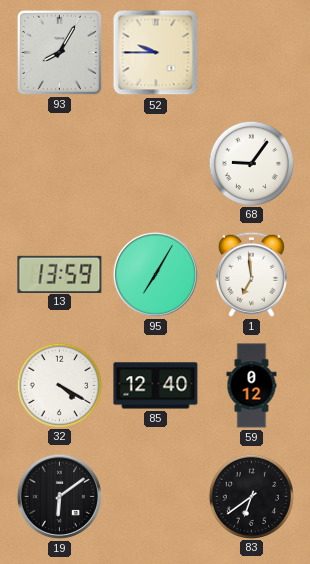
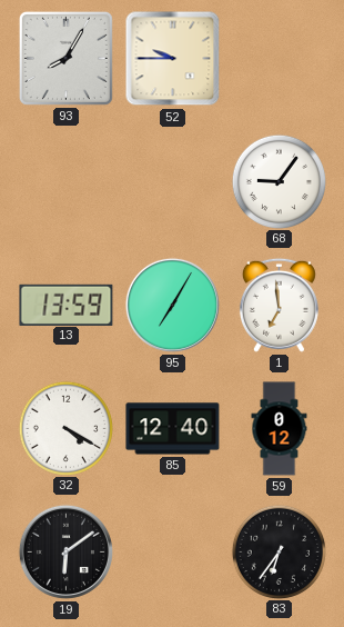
83: 6:39 -> 6:36 (279, 551)
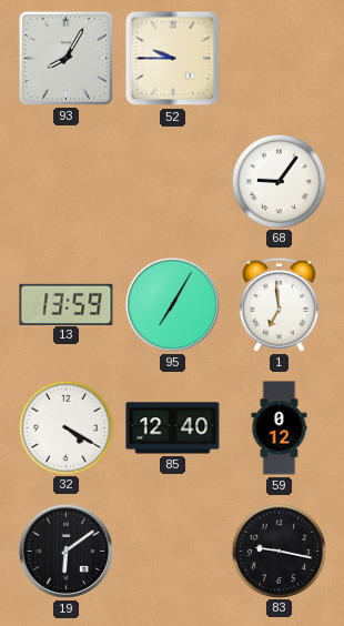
83: 6:36 -> 9:17 (279, 551)
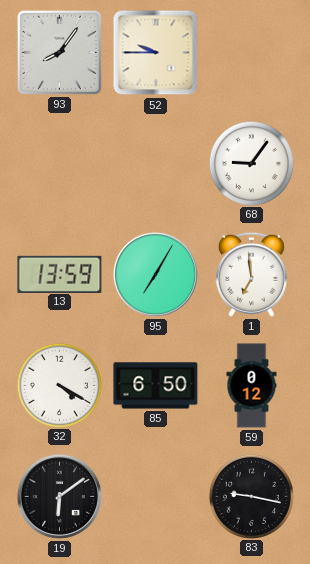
93: 8:05 -> 8:06 (59, 52)
85: 12:40 -> 6:50 (156, 386)
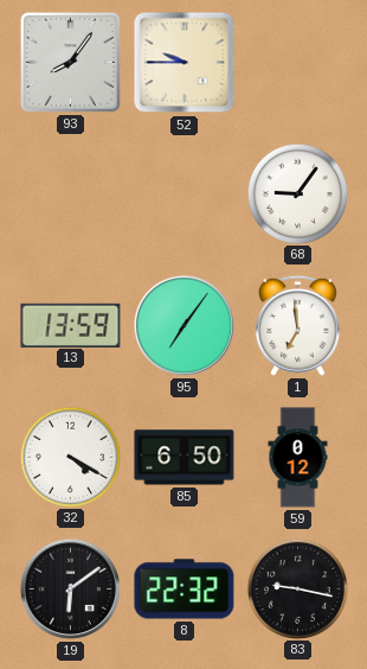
95: 7:05 -> 7:06 (183, 325)
8: none -> 22:32 (185, 590)
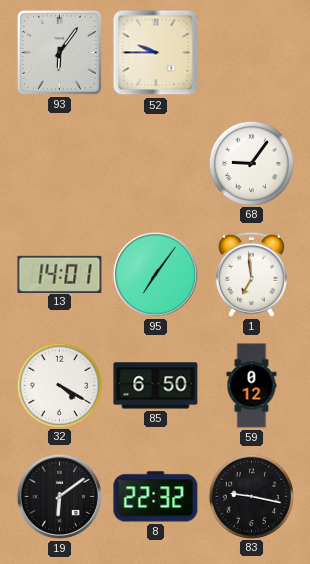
93: 8:06 -> 6:06 (59, 52)
13: 13:59 -> 14:01 (60, 274)
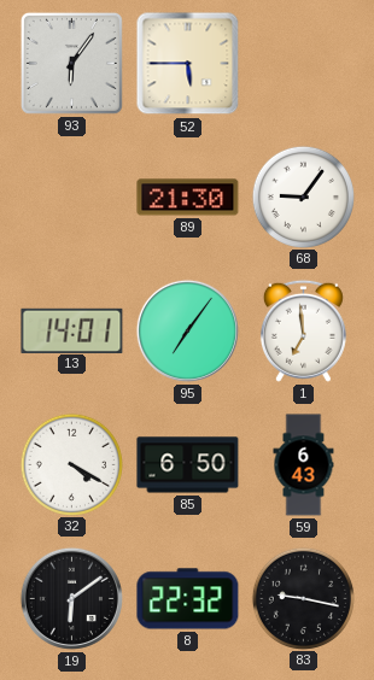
52: 9:45 -> 5:45 (188, 64)
89: none -> 21:30 (188, 198)
59: 0:12 -> 6:43 (304, 465)
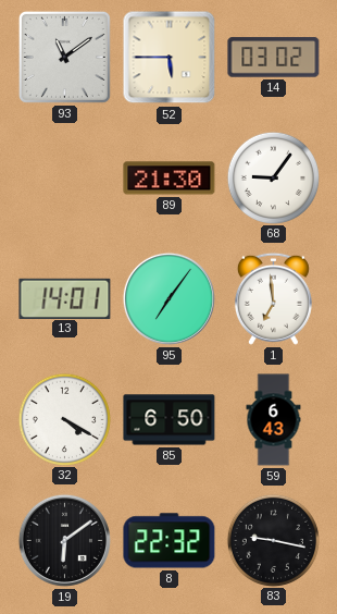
93: 6:06 -> 11:09 (64, 57)
14: none -> 03:02 (274, 58)
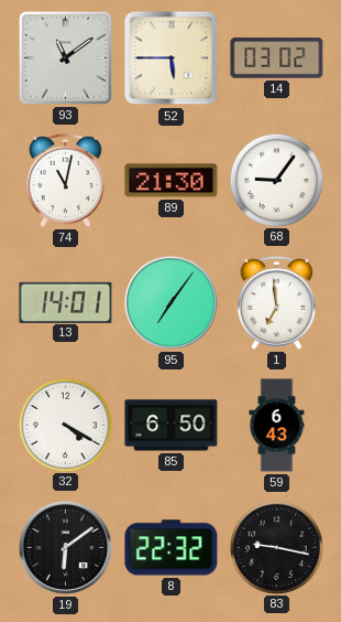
74: none -> 11:02 (65, 180)
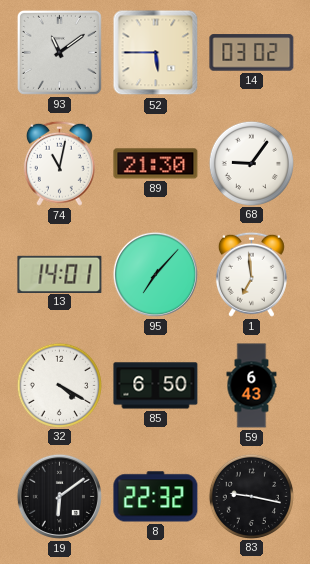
95: 7:06 -> 7:07 (155, 274)
